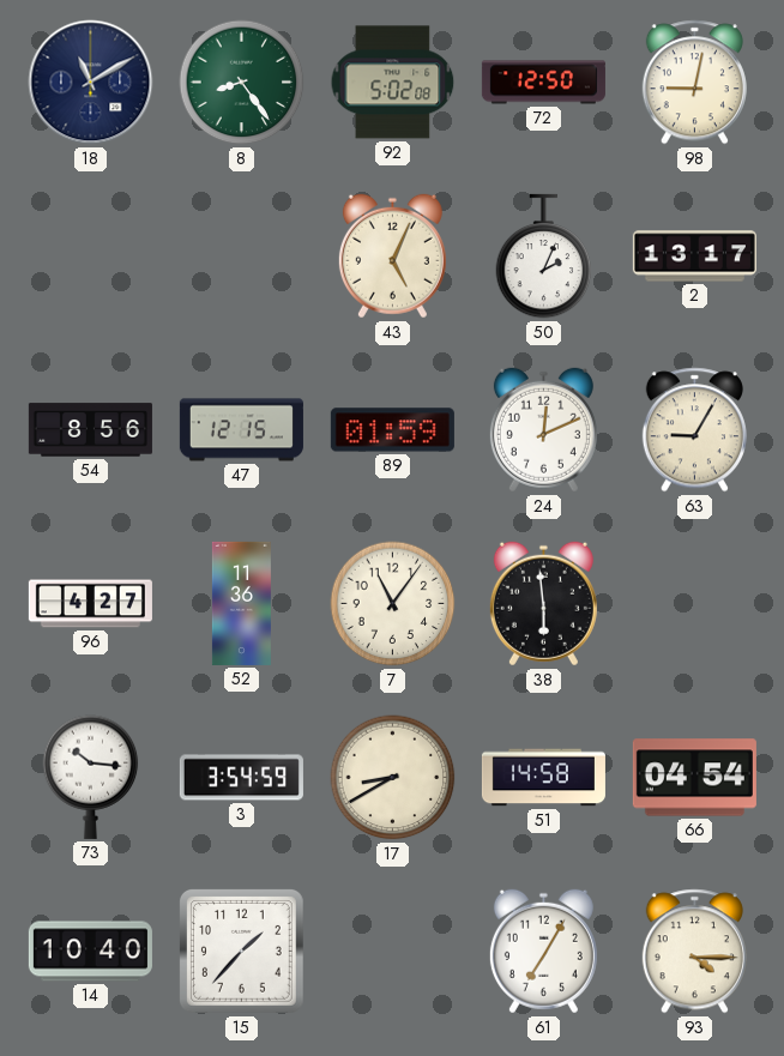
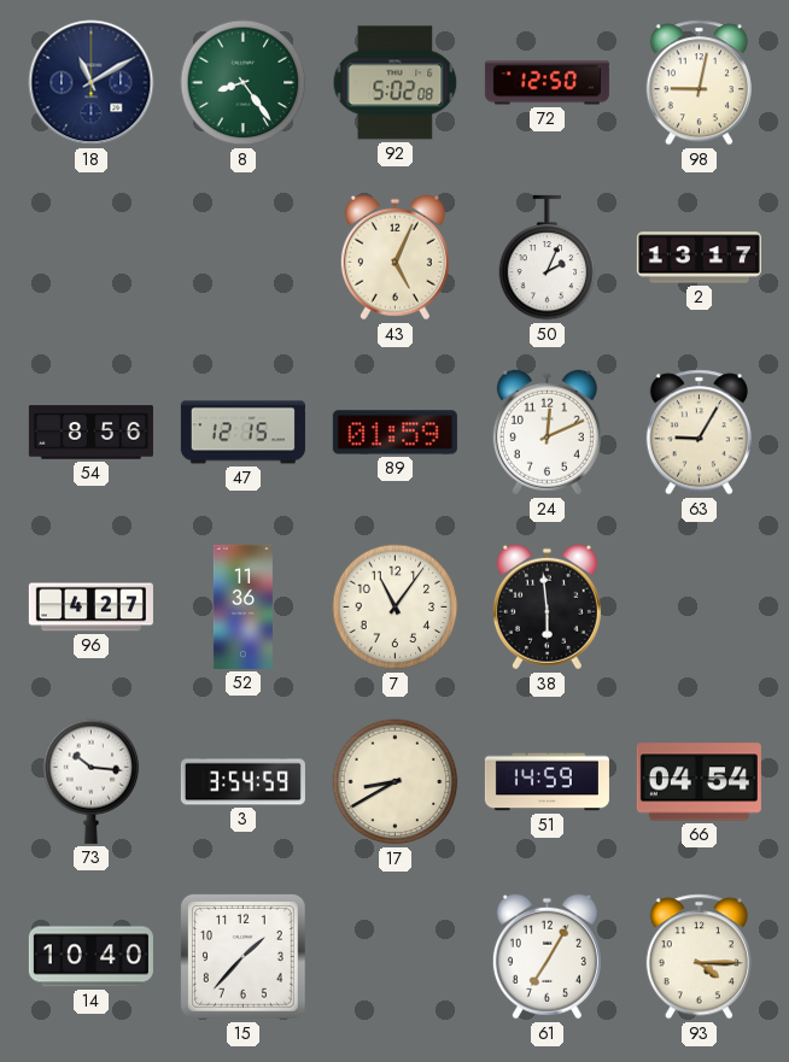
51: 14:58 -> 14:59 (547, 782)
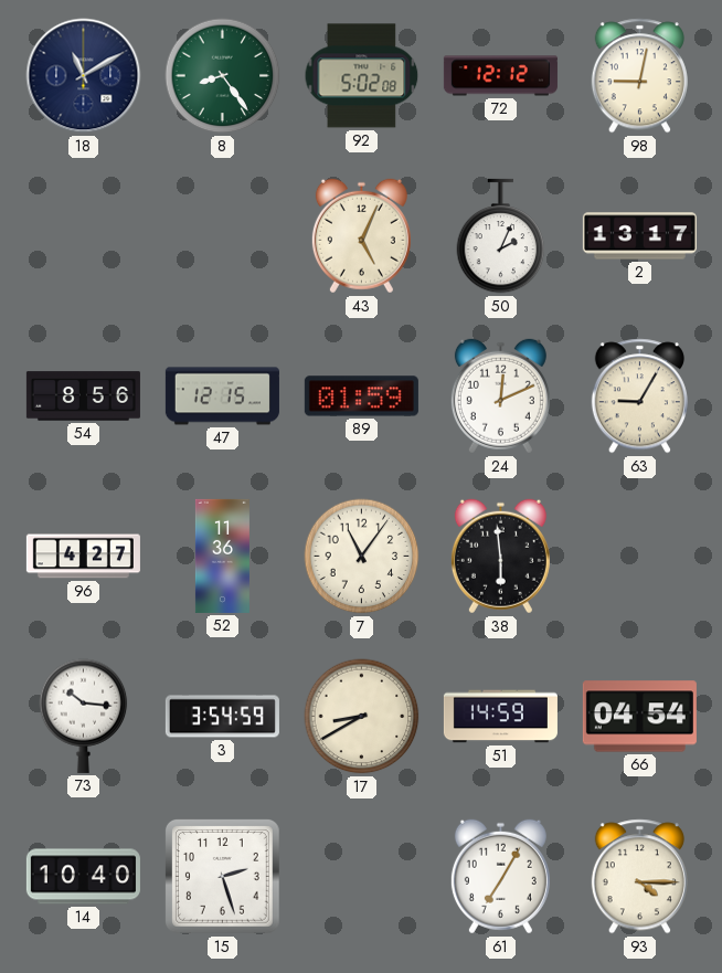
72: 12:50 -> 12:12 (500, 76)
15: 1:37 -> 2:27 (223, 877)
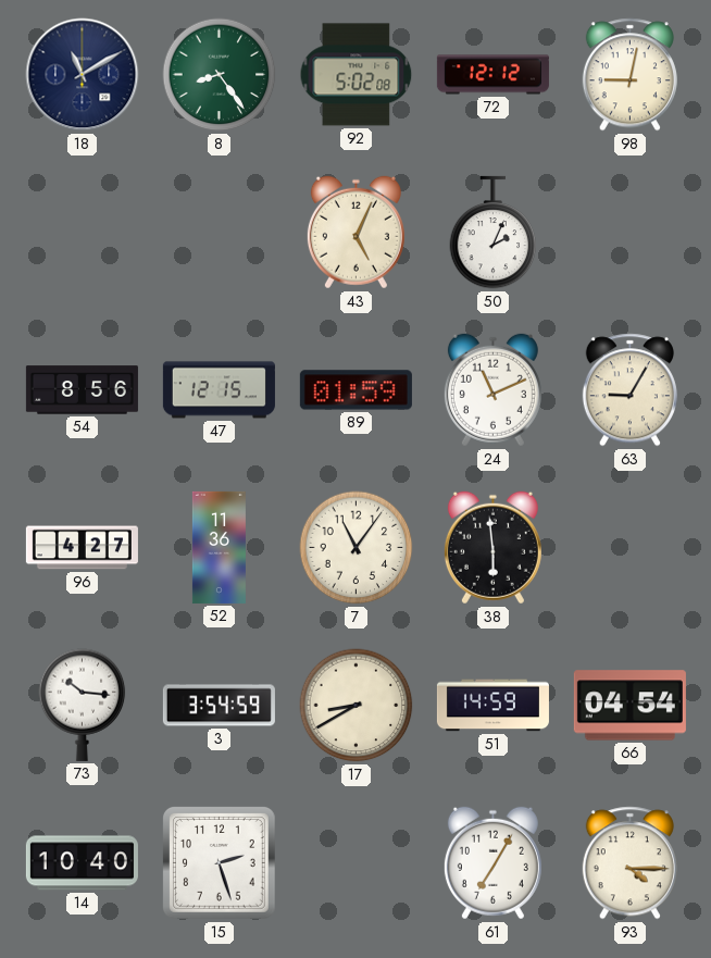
2: 13:17 -> none (639, 236)
24: 12:11 -> 11:11 (492, 390)
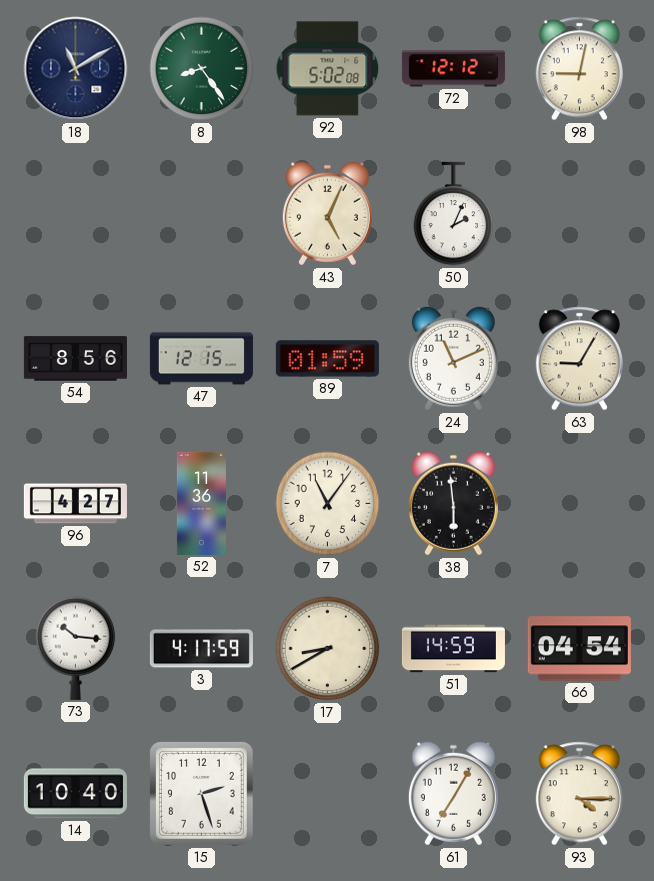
3: 3:54 -> 4:17 (201, 649)
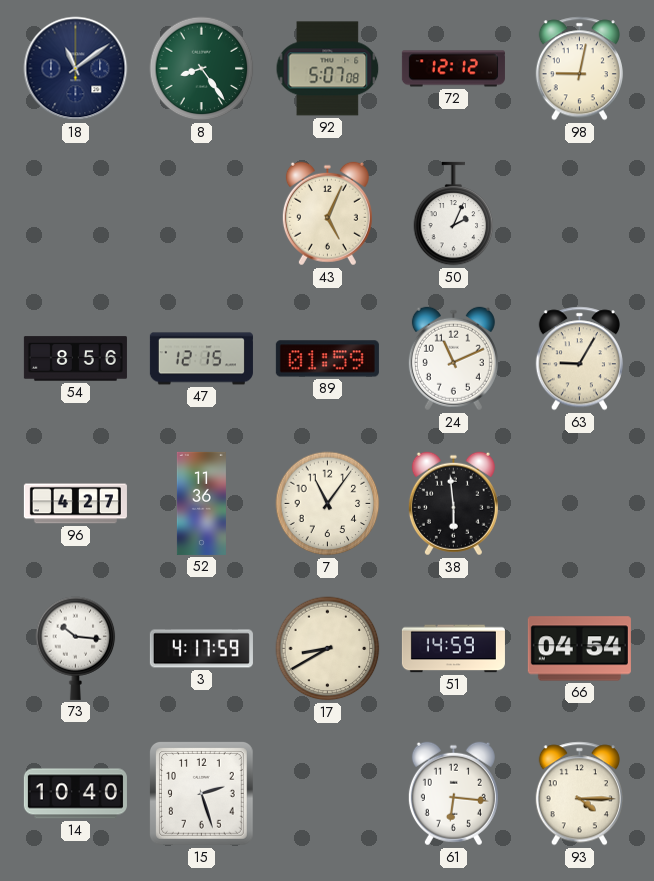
18: 11:10 -> 11:09 (76, 69)
92: 5:02 -> 5:07 (328, 69)
61: 7:05 -> 6:16 (453, 794)
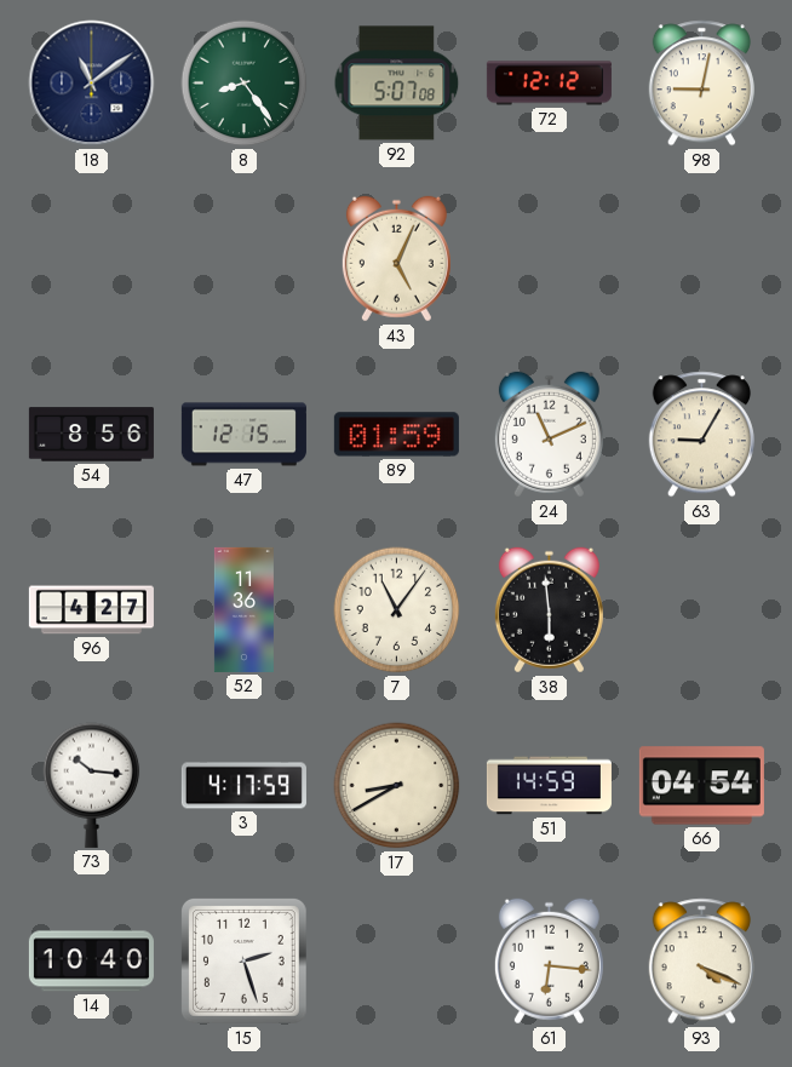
50: 2:04 -> none (454, 214)
93: 4:15 -> 4:19 (701, 962)
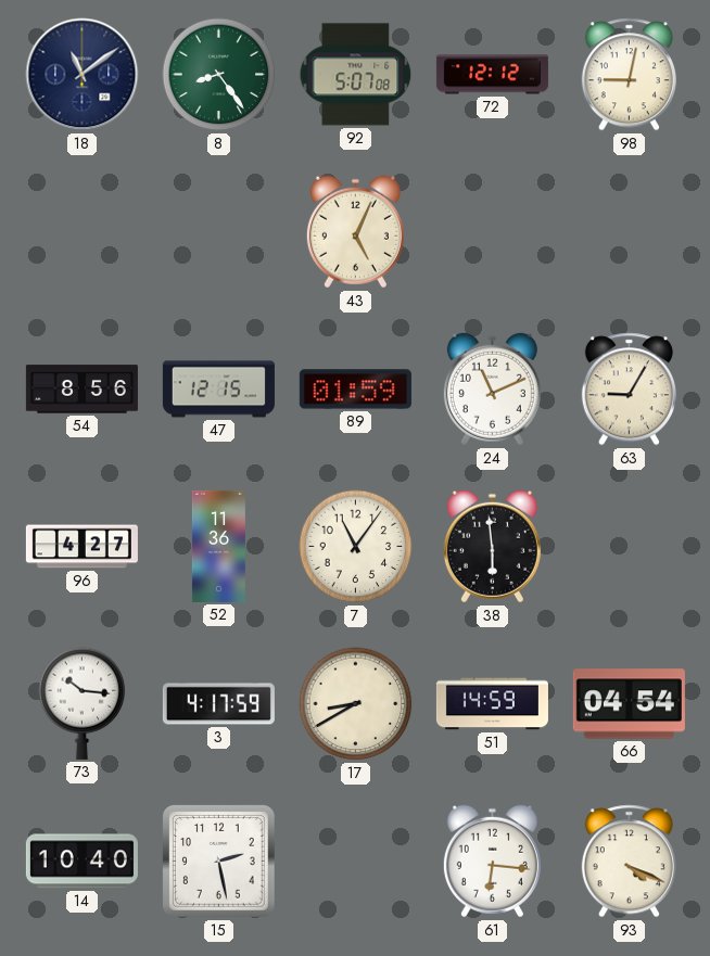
15: 2:27 -> 2:28 (219, 862)
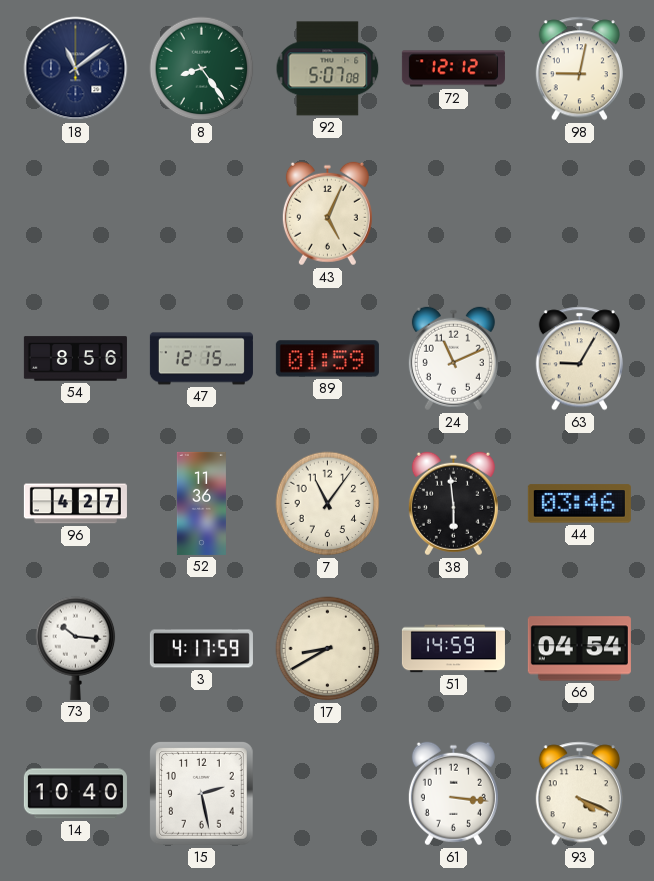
44: none -> 03:46 (579, 504)
61: 6:16 -> 3:16 (453, 794)
